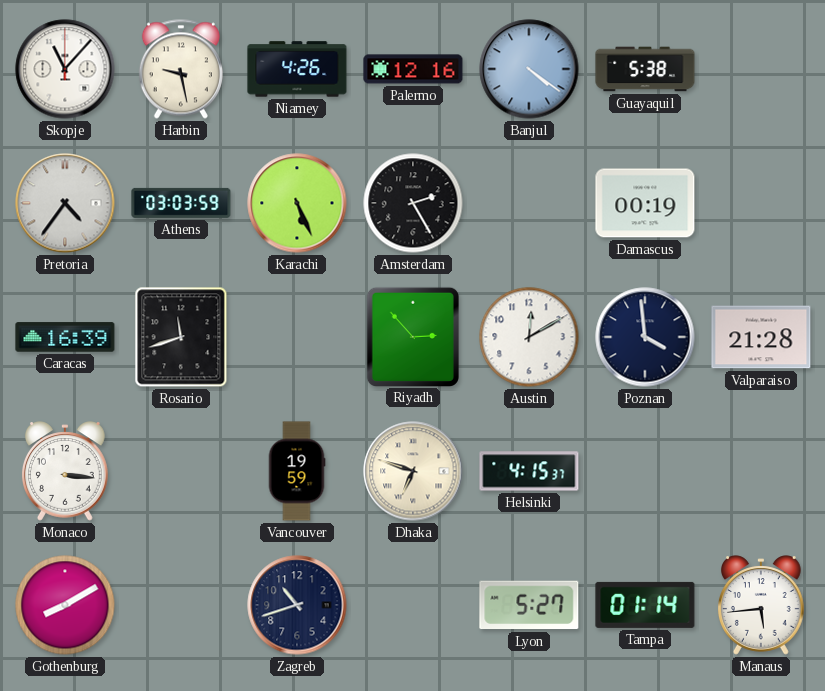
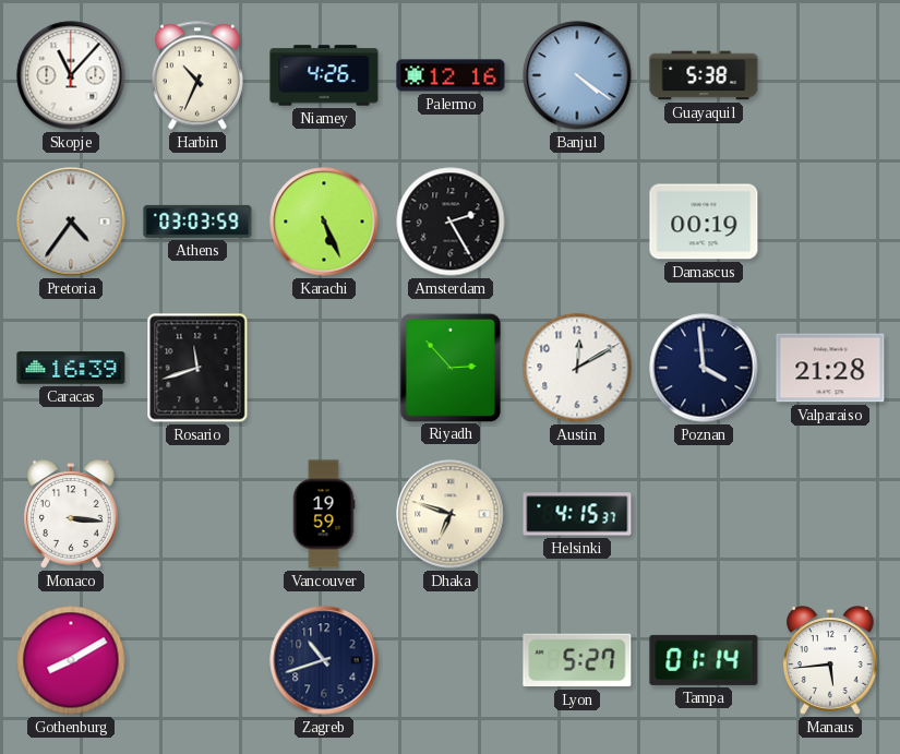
Harbin: 9:28 -> 10:34 (197, 75)
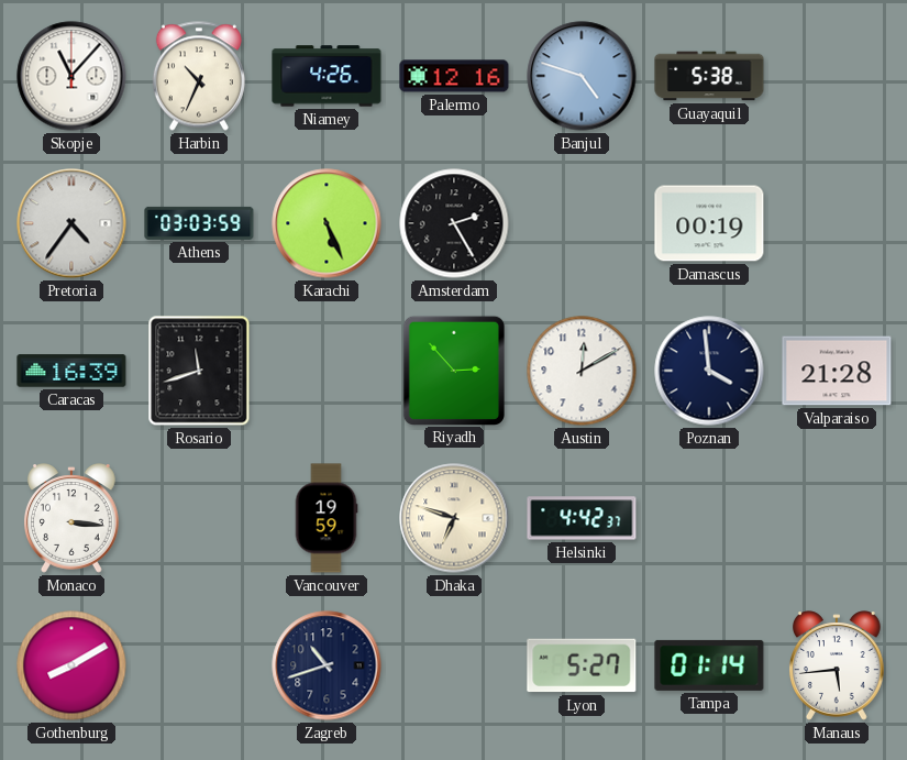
Banjul: 4:21 -> 4:48 (582, 76)
Helsinki: 4:15 -> 4:42 (582, 518)
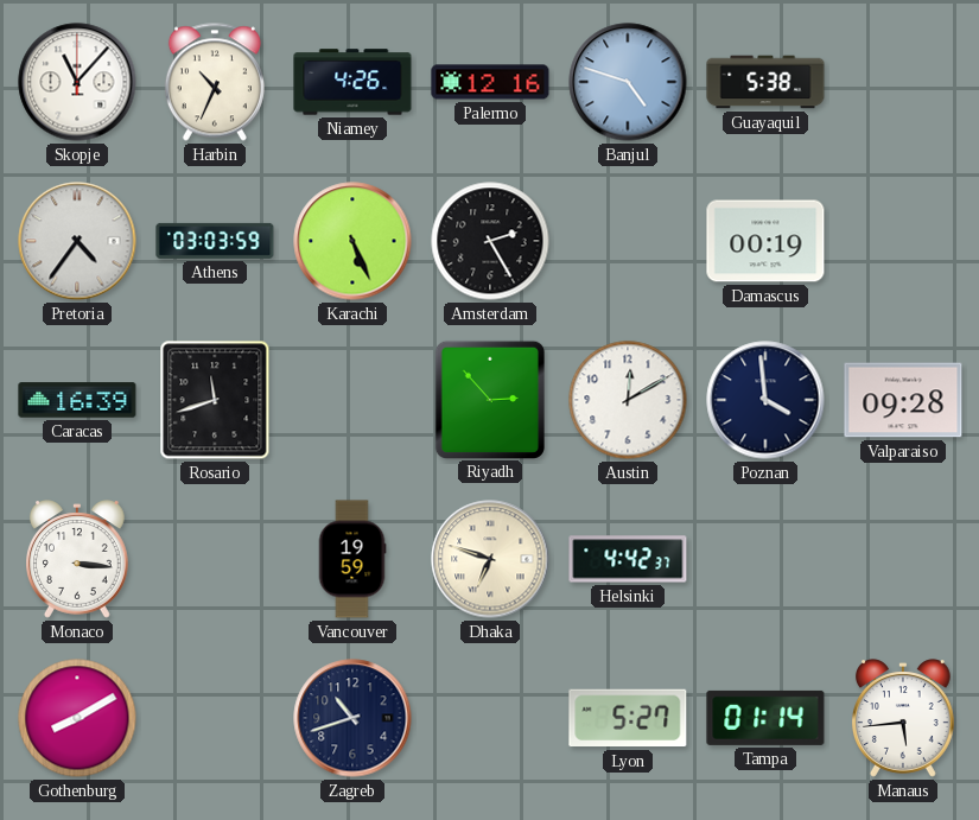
Valparaiso: 21:28 -> 09:28 (903, 400)
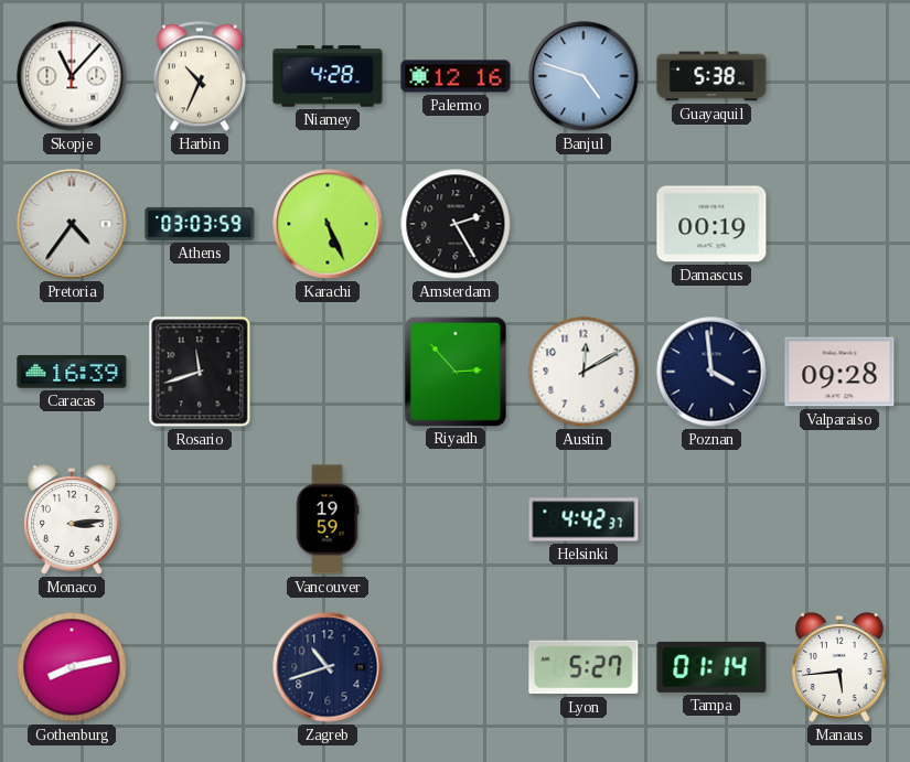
Niamey: 4:26 -> 4:28 (328, 76)
Monaco: 3:16 -> 3:14 (72, 519)
Dhaka: 6:48 -> none (490, 559)
Gothenburg: 8:10 -> 8:13 (72, 667)
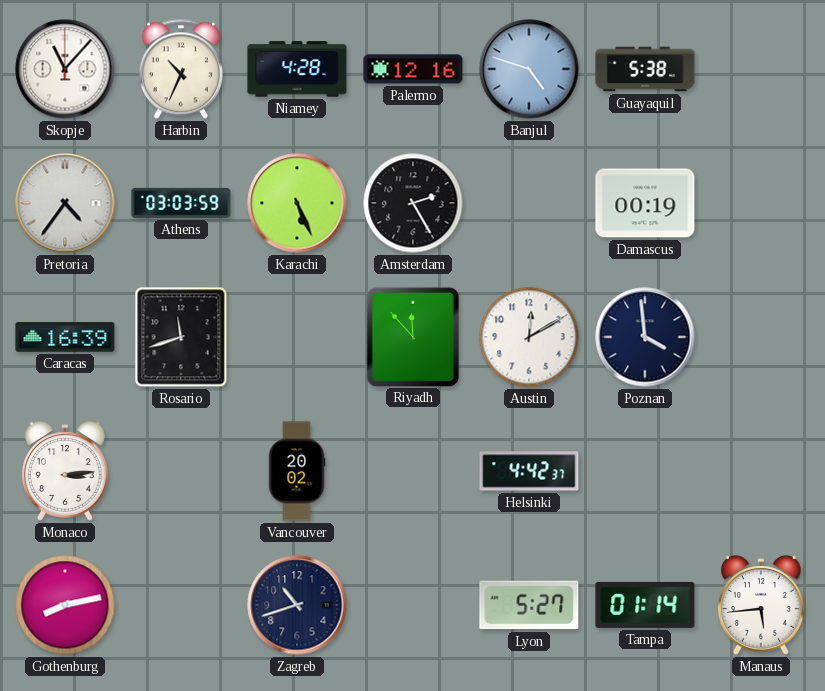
Riyadh: 2:53 -> 11:53 (413, 336)
Valparaiso: 09:28 -> none (839, 372)
Vancouver: 19:59 -> 20:02 (297, 471)
